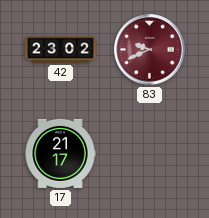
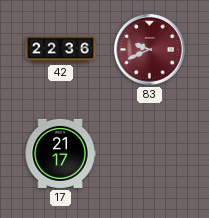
42: 23:02 -> 22:36 (61, 50)
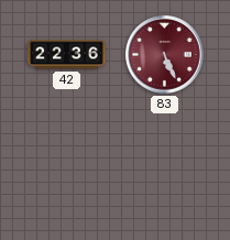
83: 9:41 -> 5:26 (165, 55)
17: 21:17 -> none (60, 153)
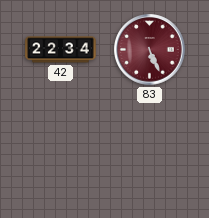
42: 22:36 -> 22:34 (61, 50)
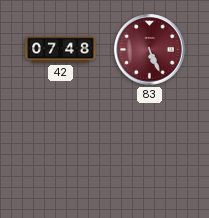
42: 22:34 -> 07:48 (61, 50)
